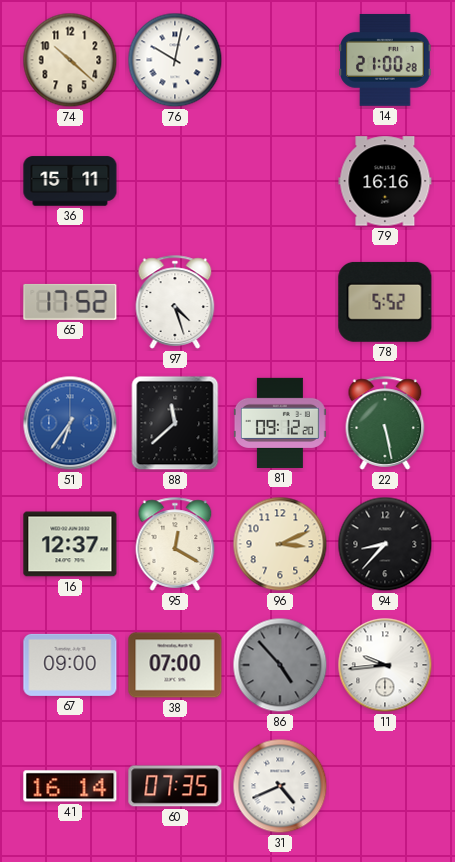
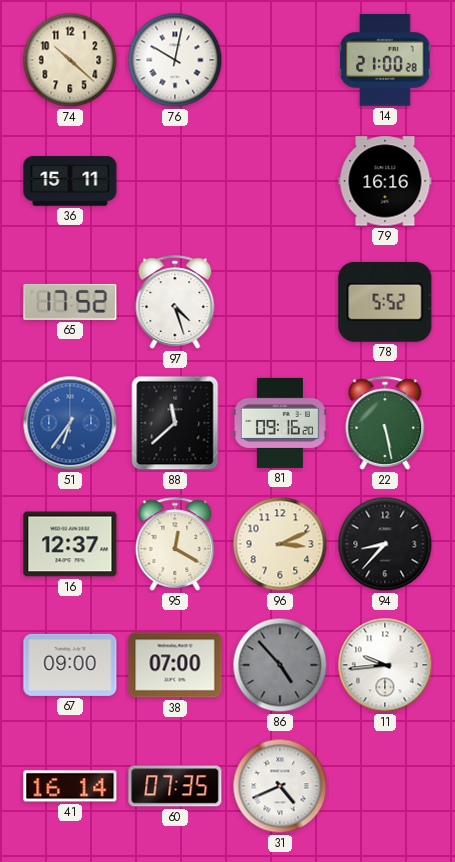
81: 09:12 -> 09:16 (280, 423)
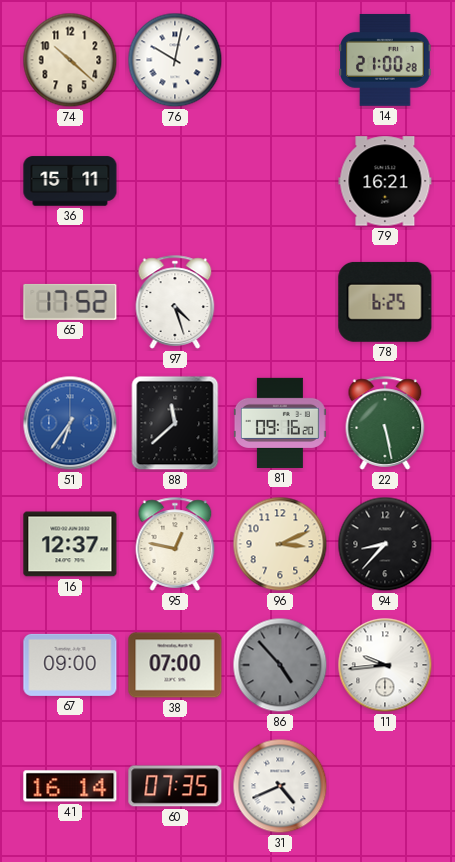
79: 16:16 -> 16:21 (385, 181)
78: 5:52 -> 6:25 (385, 302)
95: 12:20 -> 12:47 (175, 544)
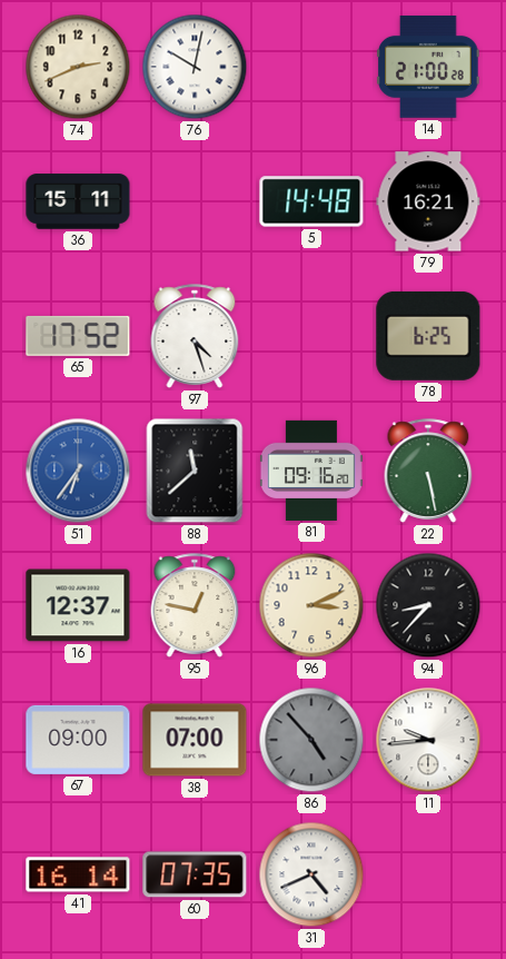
74: 10:22 -> 2:41 (78, 67)
5: none -> 14:48 (311, 201)
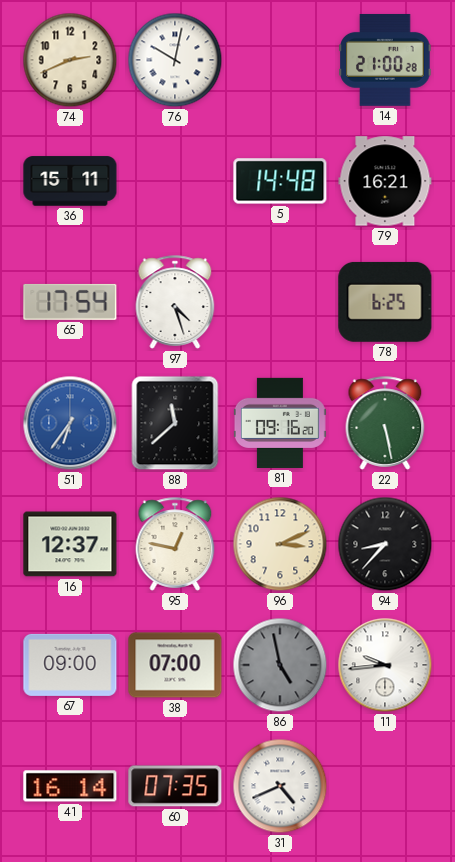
65: 17:52 -> 17:54 (70, 302)
86: 4:53 -> 4:58 (280, 665)
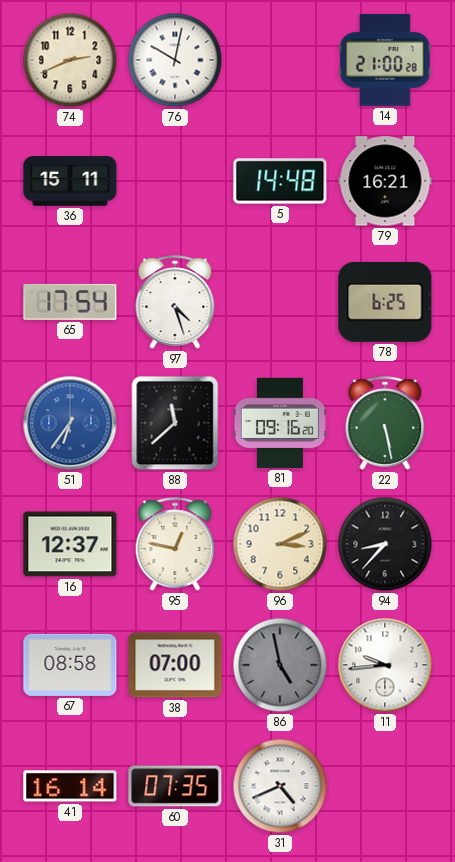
67: 09:00 -> 08:58 (70, 665)
